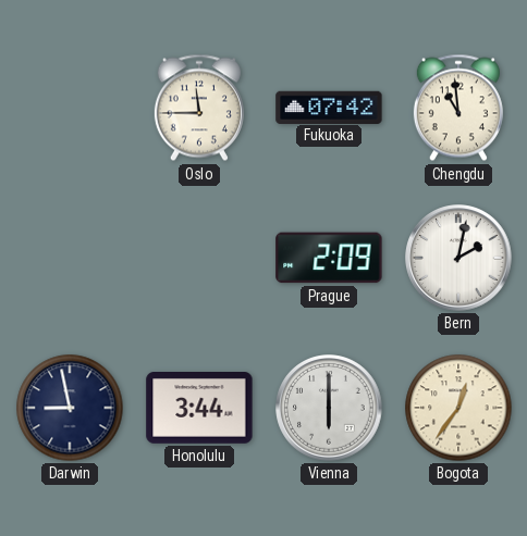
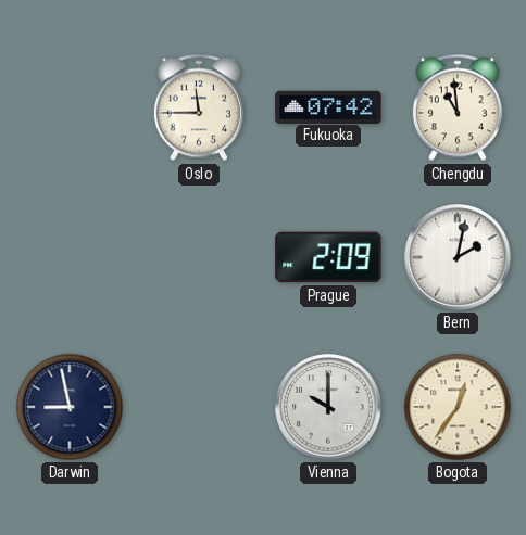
Honolulu: 3:44 -> none (199, 409)
Vienna: 6:00 -> 10:00 (328, 407)
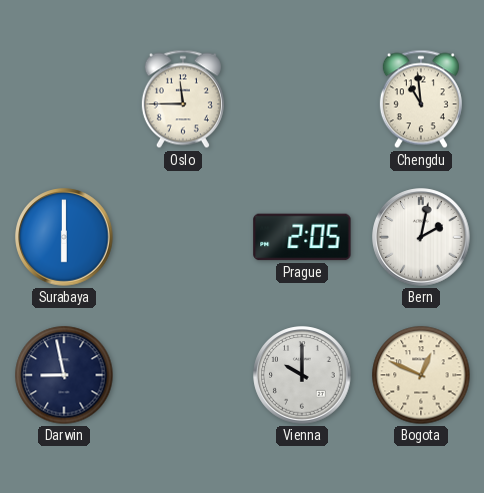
Fukuoka: 07:42 -> none (328, 106)
Surabaya: none -> 6:00 (64, 237)
Prague: 2:09 -> 2:05 (302, 237)
Bogota: 12:36 -> 12:49 (421, 375)
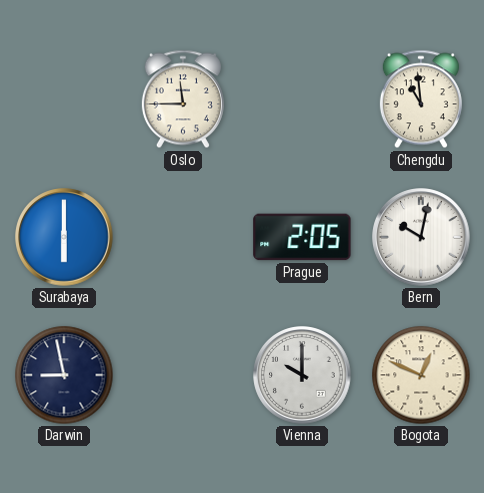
Bern: 2:02 -> 10:02 (421, 237)
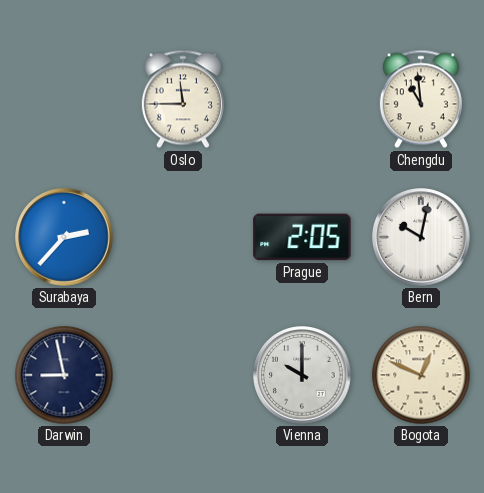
Surabaya: 6:00 -> 2:37 (64, 237)
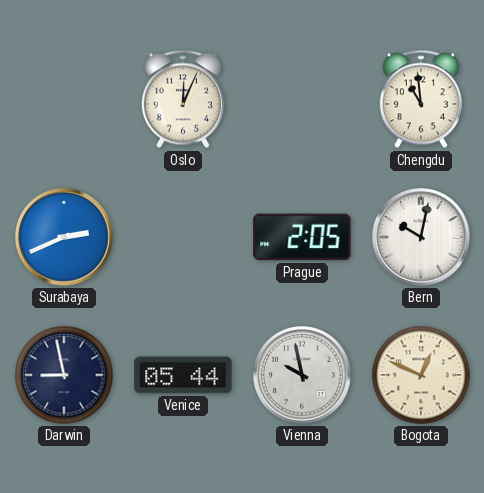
Oslo: 11:45 -> 12:04 (183, 99)
Surabaya: 2:37 -> 2:41 (64, 237)
Venice: none -> 05:44 (183, 375)
Vienna: 10:00 -> 9:58 (302, 375)
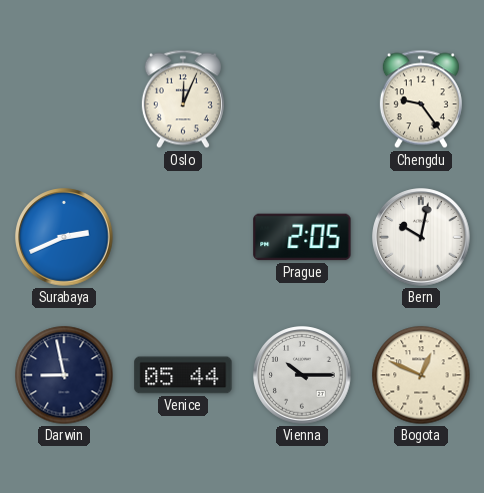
Chengdu: 10:59 -> 9:24 (421, 99)
Vienna: 9:58 -> 10:15 (302, 375)
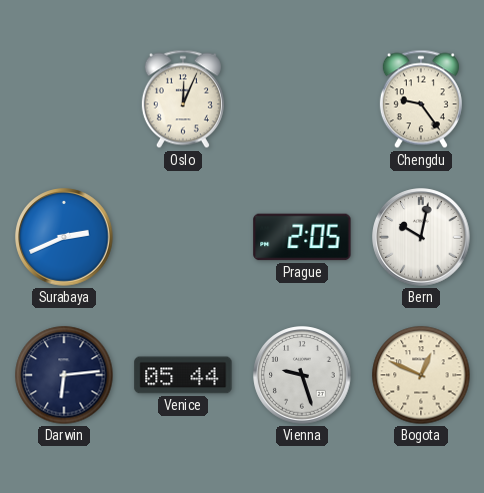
Darwin: 8:58 -> 6:14 (64, 375)
Vienna: 10:15 -> 9:27 (302, 375)
